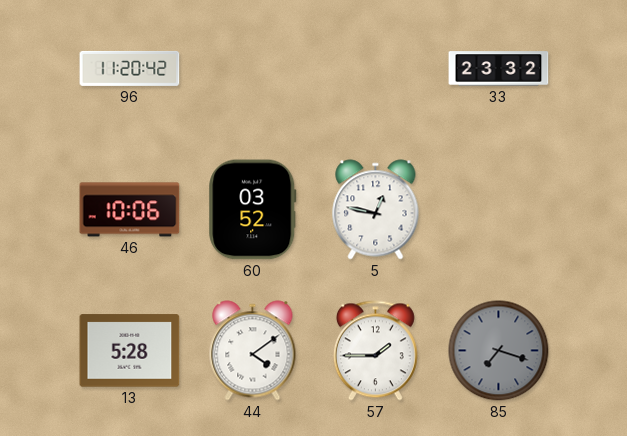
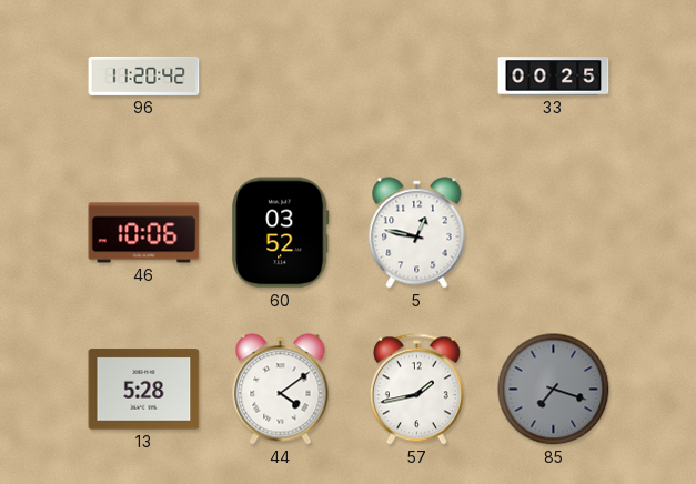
33: 23:32 -> 00:25 (554, 77)
57: 1:45 -> 1:43 (416, 390)
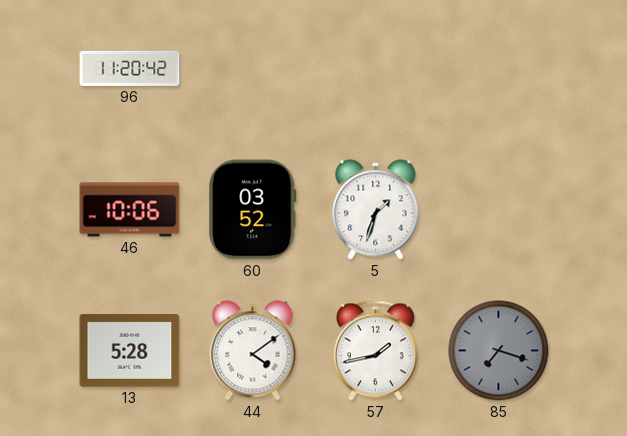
33: 00:25 -> none (554, 77)
5: 12:47 -> 1:33 (376, 210)
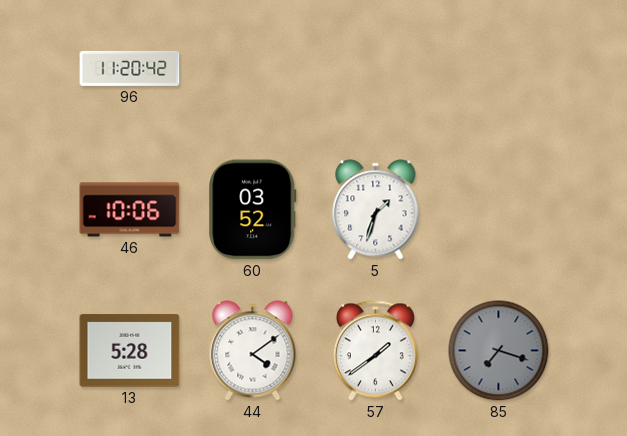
57: 1:43 -> 1:39 (375, 351)
